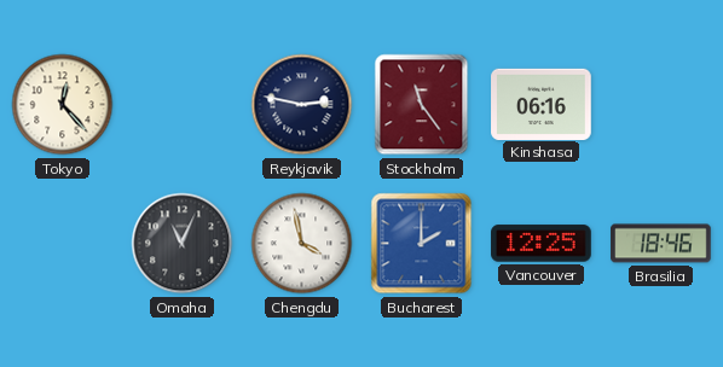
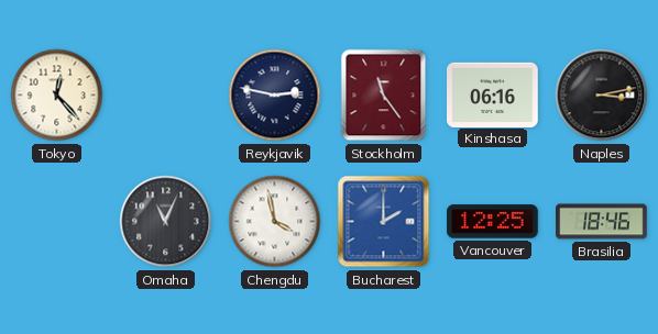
Naples: none -> 3:13 (602, 96)
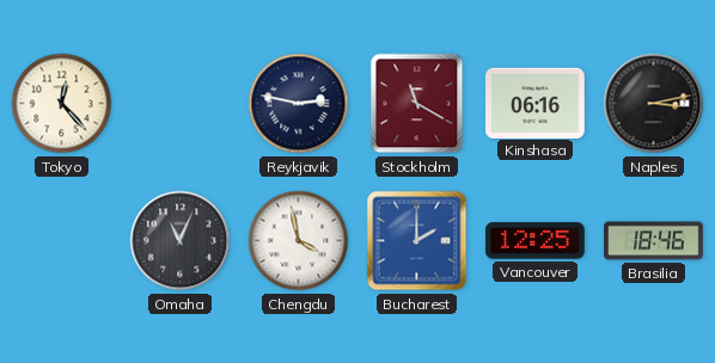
Stockholm: 11:24 -> 11:20 (417, 104)
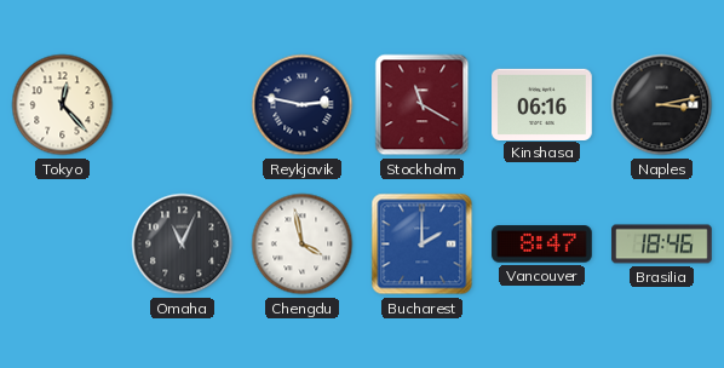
Vancouver: 12:25 -> 8:47 (542, 245)
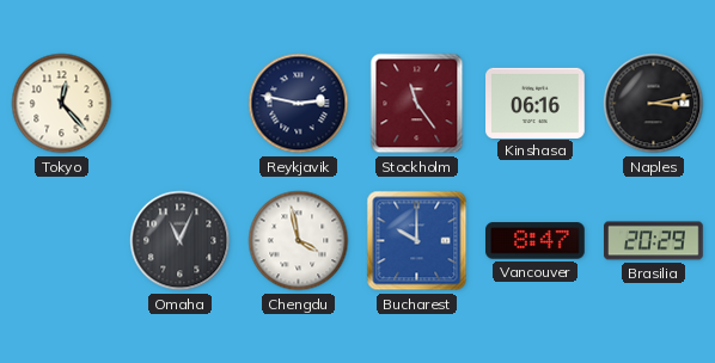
Stockholm: 11:20 -> 11:24 (417, 104)
Bucharest: 2:00 -> 10:00 (417, 241)
Brasilia: 18:46 -> 20:29 (654, 241)
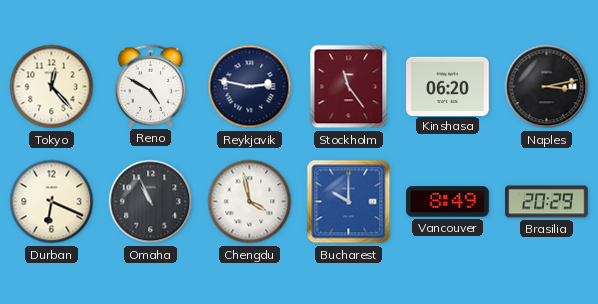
Reno: none -> 4:50 (151, 86)
Kinshasa: 06:16 -> 06:20 (448, 86)
Durban: none -> 6:19 (52, 202)
Omaha: 11:04 -> 10:56 (151, 202)
Vancouver: 8:47 -> 8:49 (448, 202)
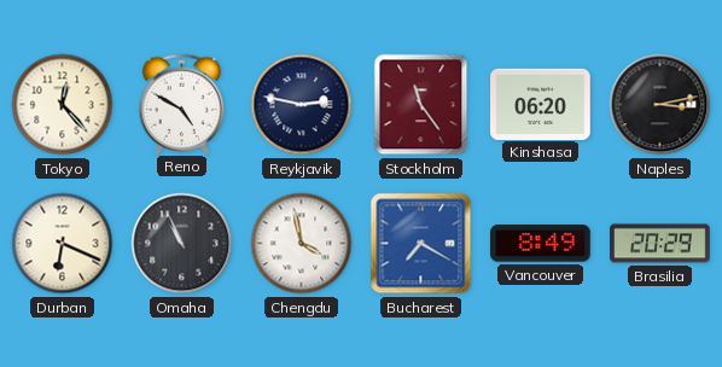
Bucharest: 10:00 -> 7:20 (421, 244)
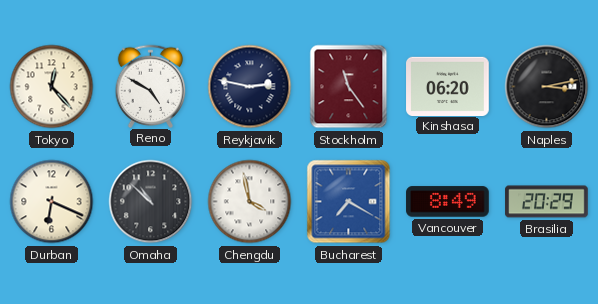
Omaha: 10:56 -> 10:52 (151, 202)
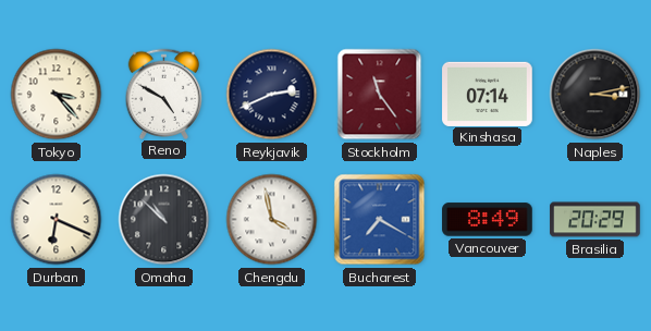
Tokyo: 12:23 -> 3:23 (57, 95)
Reykjavik: 2:47 -> 2:41 (272, 95)
Kinshasa: 06:20 -> 07:14 (488, 94)
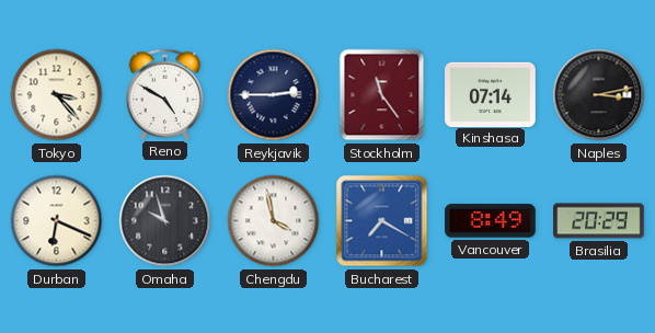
Reykjavik: 2:41 -> 2:45 (274, 95)
Omaha: 10:52 -> 9:57 (165, 221)
